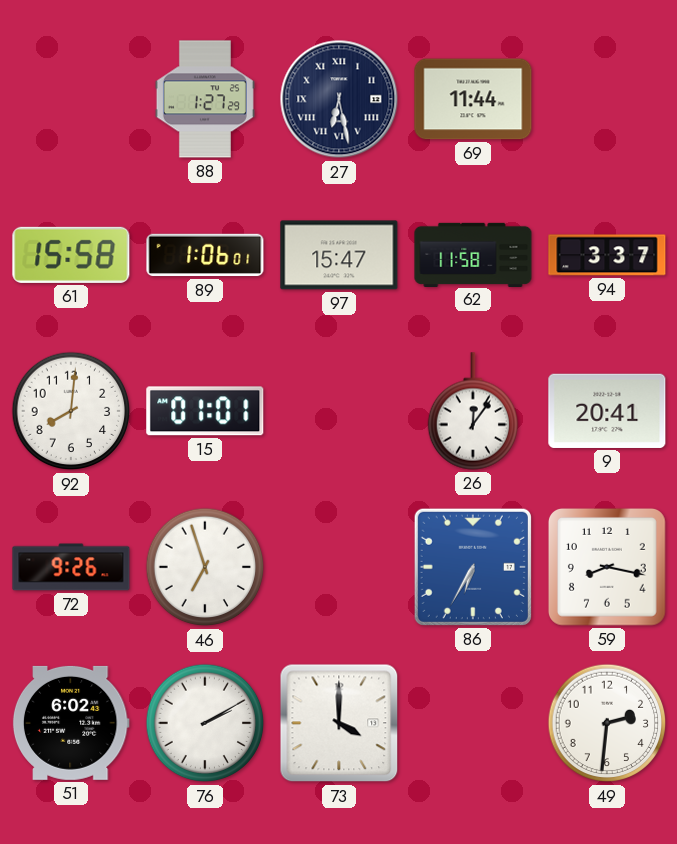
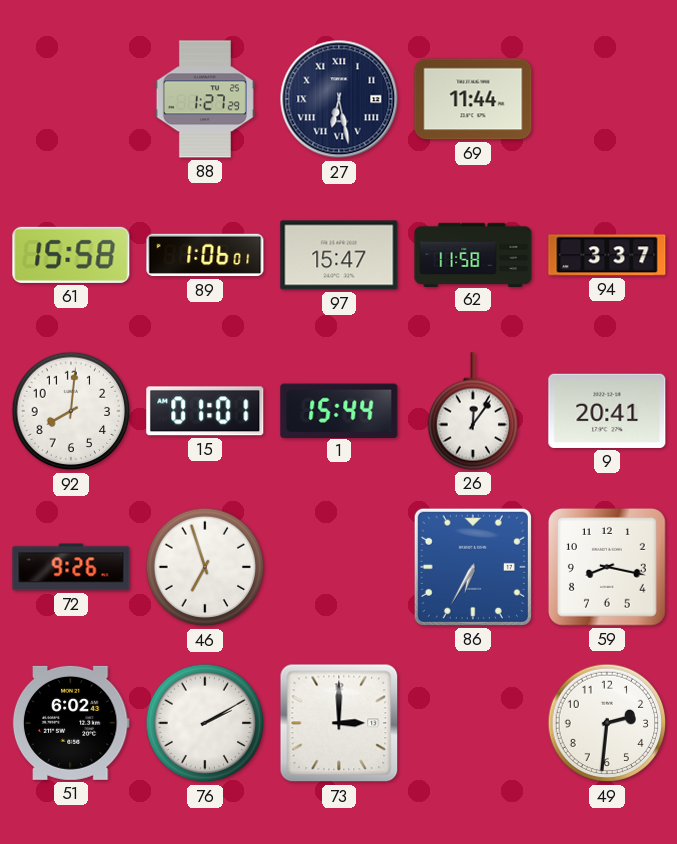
1: none -> 15:44 (339, 410)
73: 4:00 -> 3:00 (339, 723)
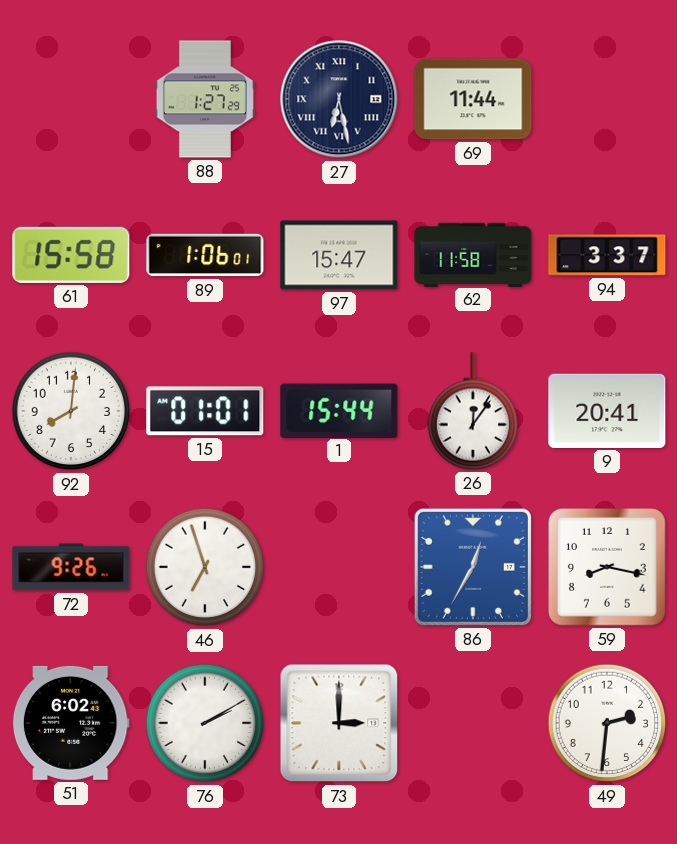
86: 6:35 -> 12:35 (473, 567)
